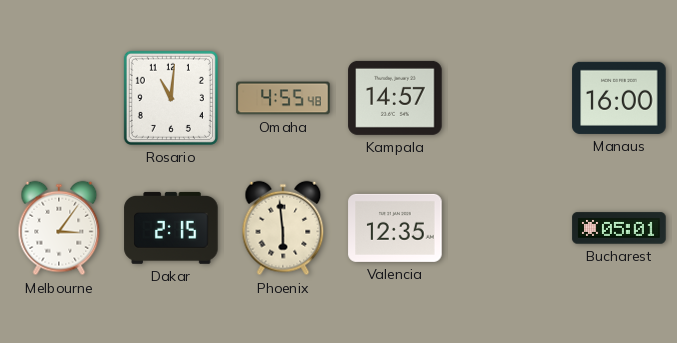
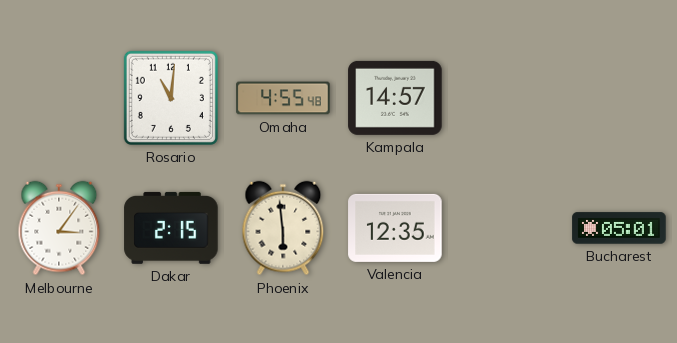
Manaus: 16:00 -> none (619, 98)
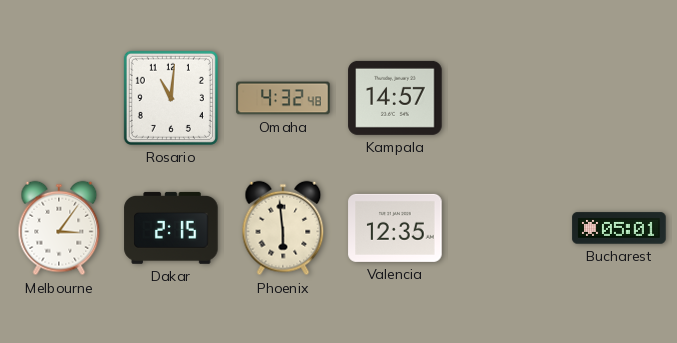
Omaha: 4:55 -> 4:32 (283, 98)
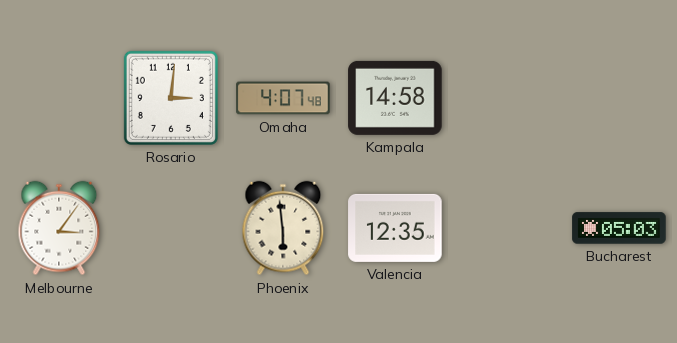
Rosario: 11:01 -> 3:01 (171, 98)
Omaha: 4:32 -> 4:07 (283, 98)
Kampala: 14:57 -> 14:58 (395, 98)
Dakar: 2:15 -> none (171, 228)
Bucharest: 05:01 -> 05:03 (619, 228)
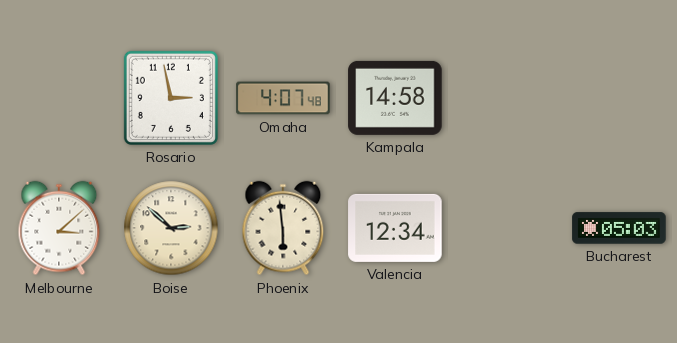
Rosario: 3:01 -> 2:58 (171, 98)
Melbourne: 3:06 -> 3:08 (59, 228)
Boise: none -> 2:52 (171, 228)
Valencia: 12:35 -> 12:34 (395, 228)
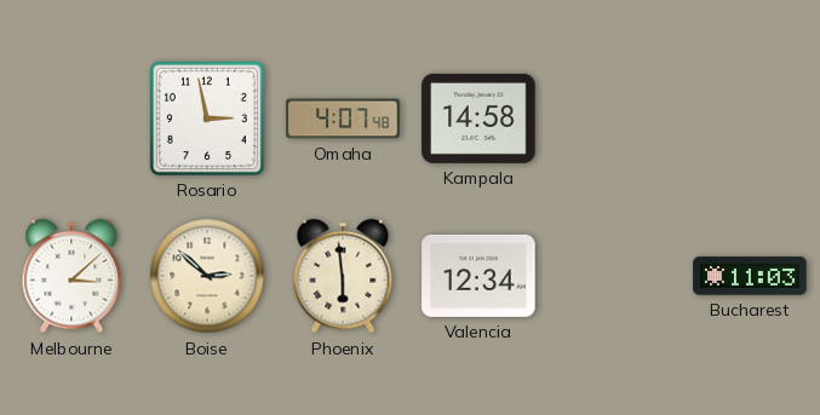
Bucharest: 05:03 -> 11:03 (750, 276)
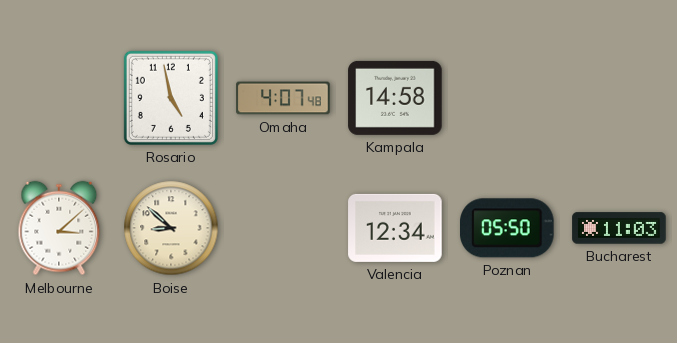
Rosario: 2:58 -> 4:58 (171, 98)
Boise: 2:52 -> 8:52 (171, 228)
Phoenix: 5:59 -> none (343, 276)
Poznan: none -> 05:50 (508, 228)
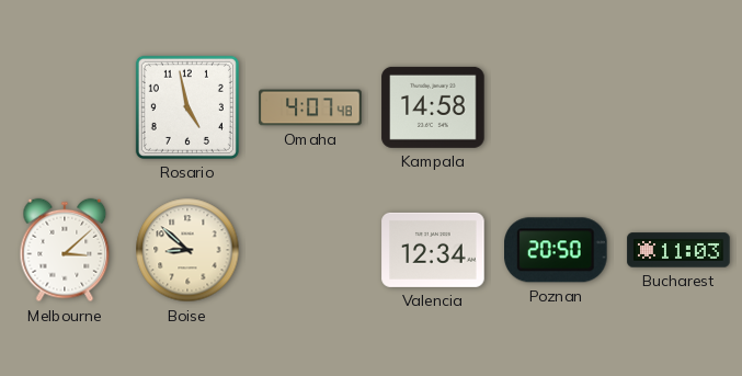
Poznan: 05:50 -> 20:50 (557, 250)
